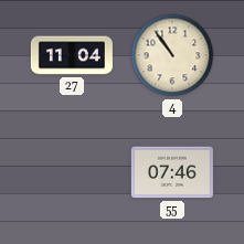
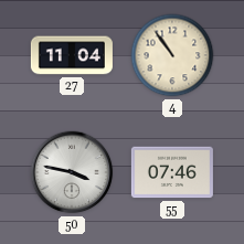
50: none -> 3:47 (72, 172)
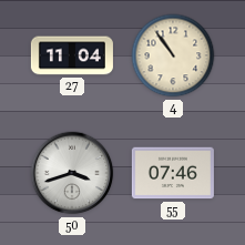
50: 3:47 -> 3:42 (72, 173)
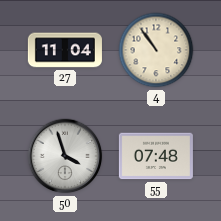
50: 3:42 -> 3:57 (65, 156)
55: 07:46 -> 07:48 (156, 156)
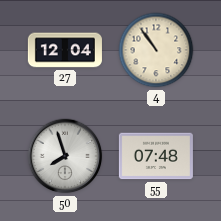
27: 11:04 -> 12:04 (65, 50)
50: 3:57 -> 7:57 (65, 156)
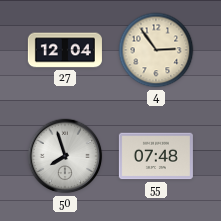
4: 10:54 -> 2:54 (156, 50)
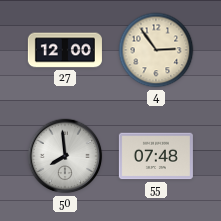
27: 12:04 -> 12:00 (65, 50)
50: 7:57 -> 7:59 (65, 156)
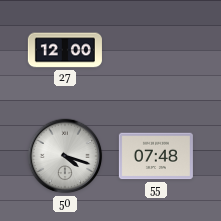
4: 2:54 -> none (156, 50)
50: 7:59 -> 4:18 (65, 156)
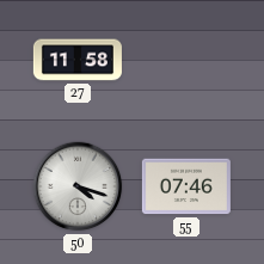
27: 12:00 -> 11:58 (78, 60)
55: 07:48 -> 07:46 (186, 186)
